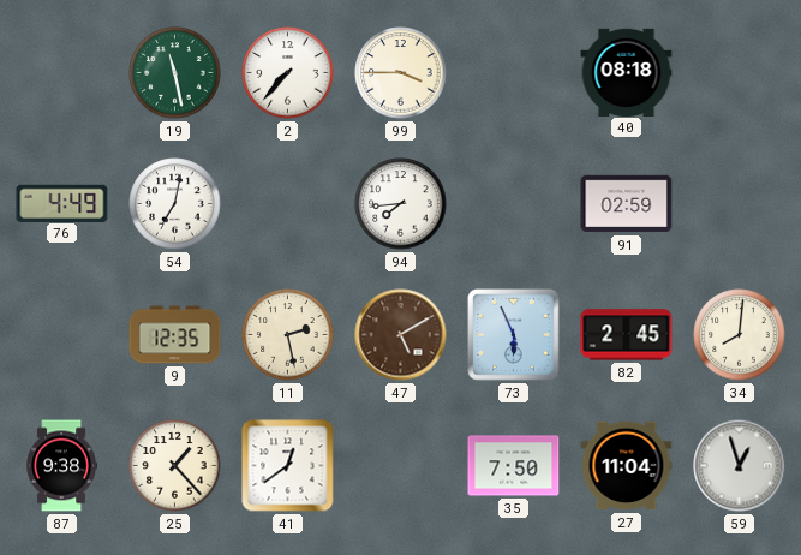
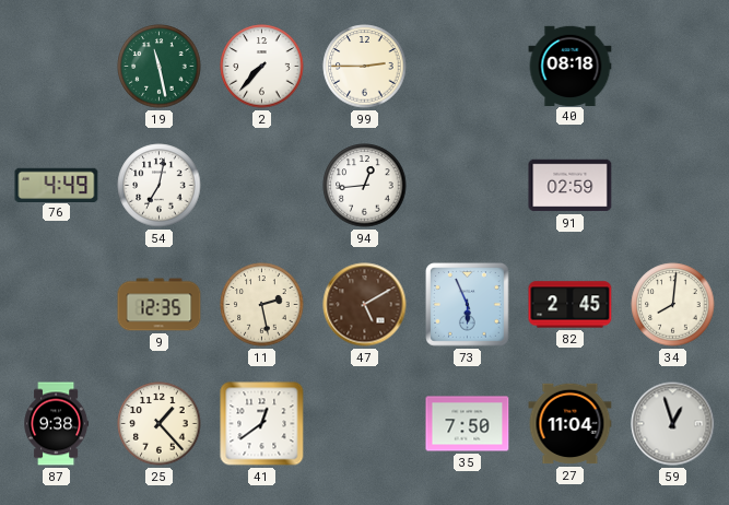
99: 3:45 -> 2:45 (365, 67)
94: 7:44 -> 12:44 (365, 186)
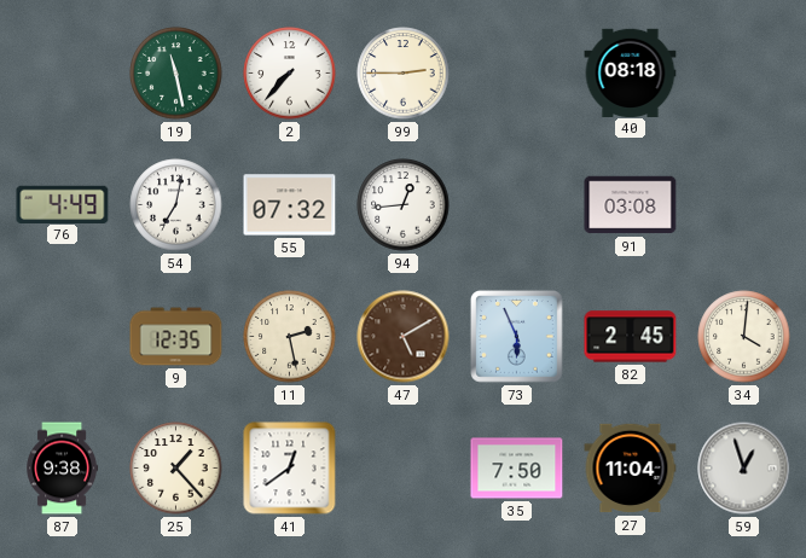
55: none -> 07:32 (290, 205)
91: 02:59 -> 03:08 (631, 205)
34: 8:01 -> 4:01 (744, 337)
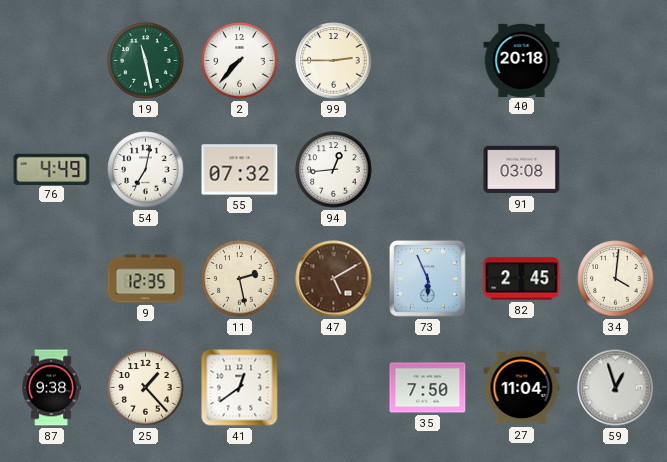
40: 08:18 -> 20:18 (522, 60)
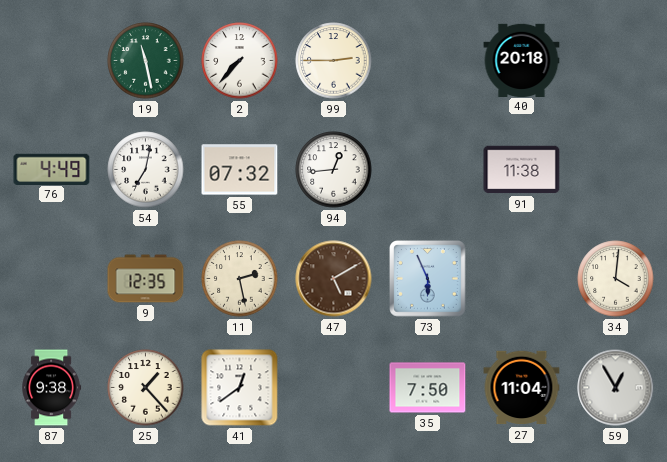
91: 03:08 -> 11:38 (522, 170)
82: 2:45 -> none (522, 279)
59: 12:57 -> 12:55 (616, 388)
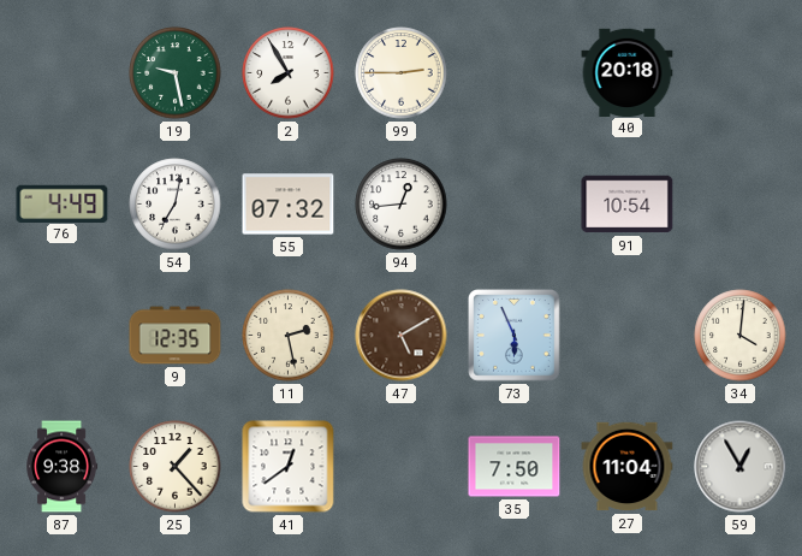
19: 11:28 -> 9:28 (176, 73)
2: 7:37 -> 7:55 (289, 73)
91: 11:38 -> 10:54 (628, 205)
